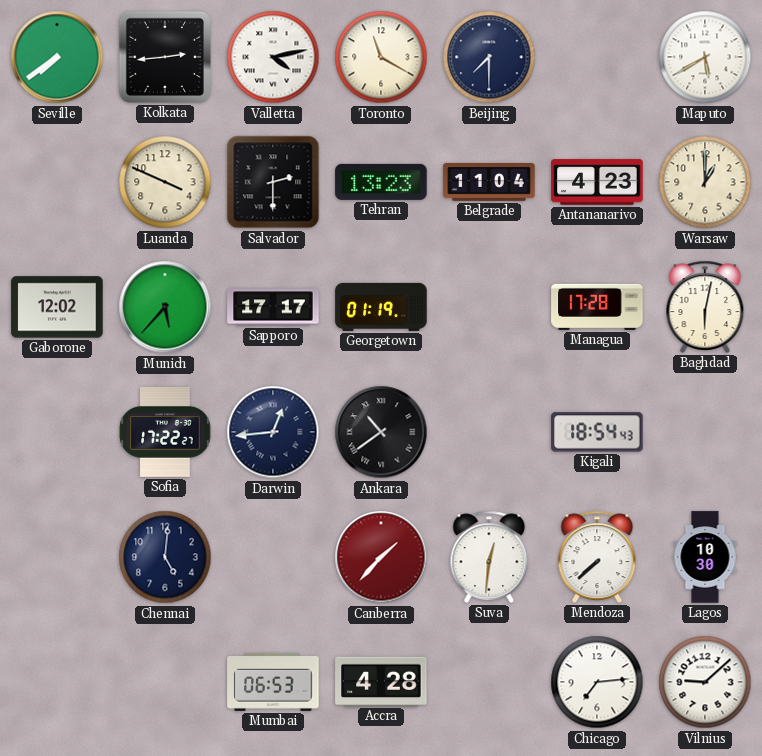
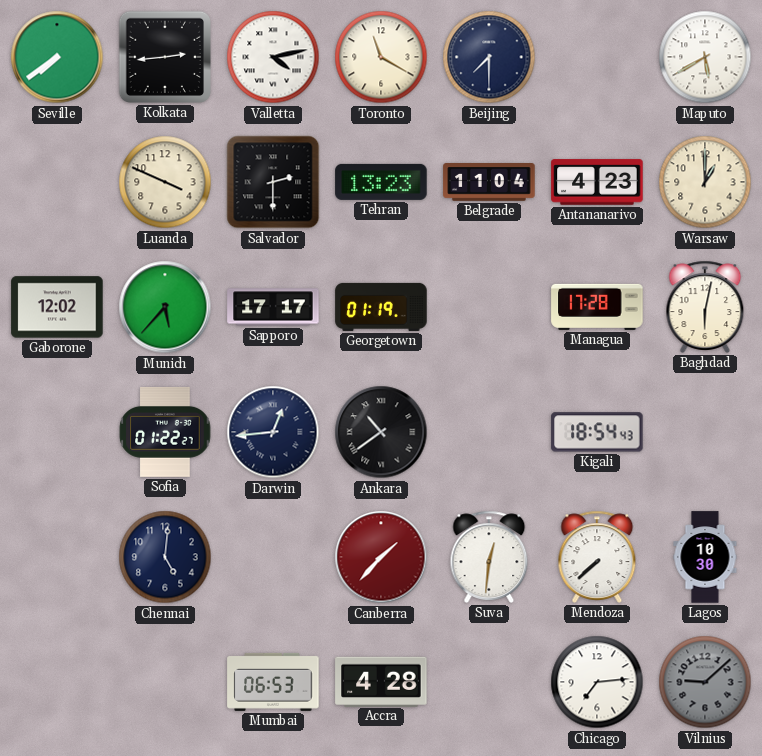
Sofia: 17:22 -> 01:22 (165, 432)
Vilnius dial: white -> grey (705, 682)
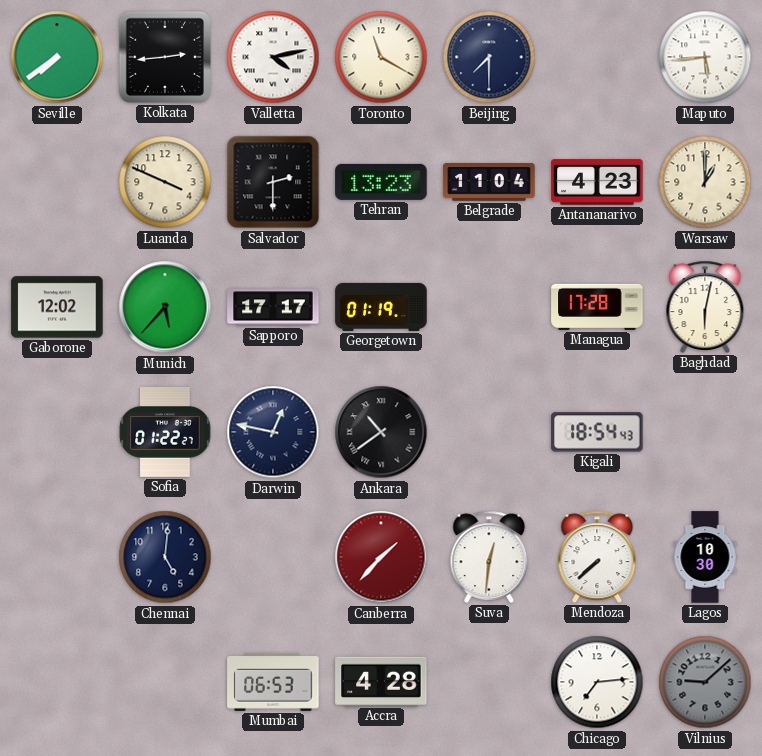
Maputo: 5:40 -> 5:44 (705, 57)
Darwin: 12:44 -> 12:47 (273, 432)
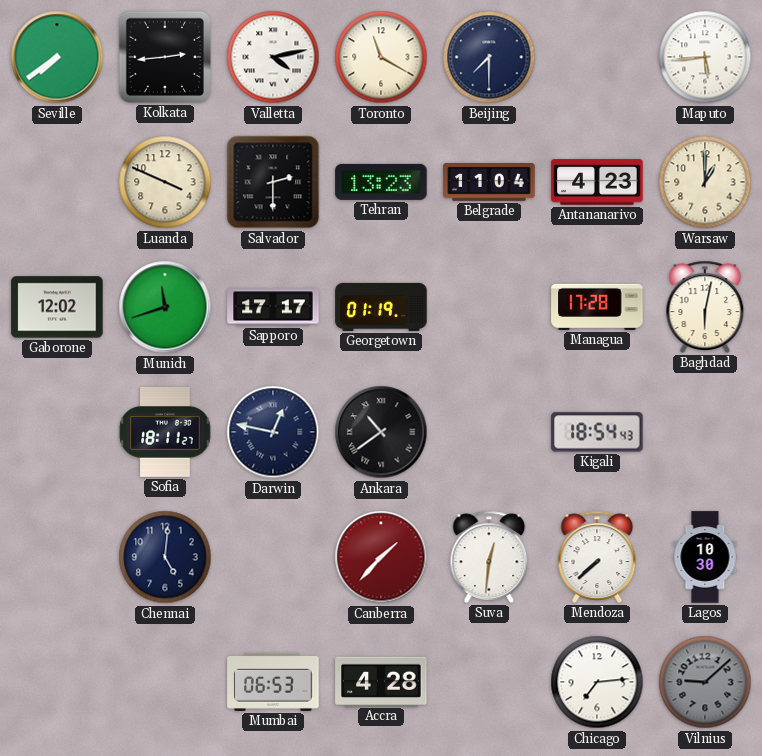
Munich: 5:37 -> 11:42 (165, 307)
Sofia: 01:22 -> 18:11 (165, 432)
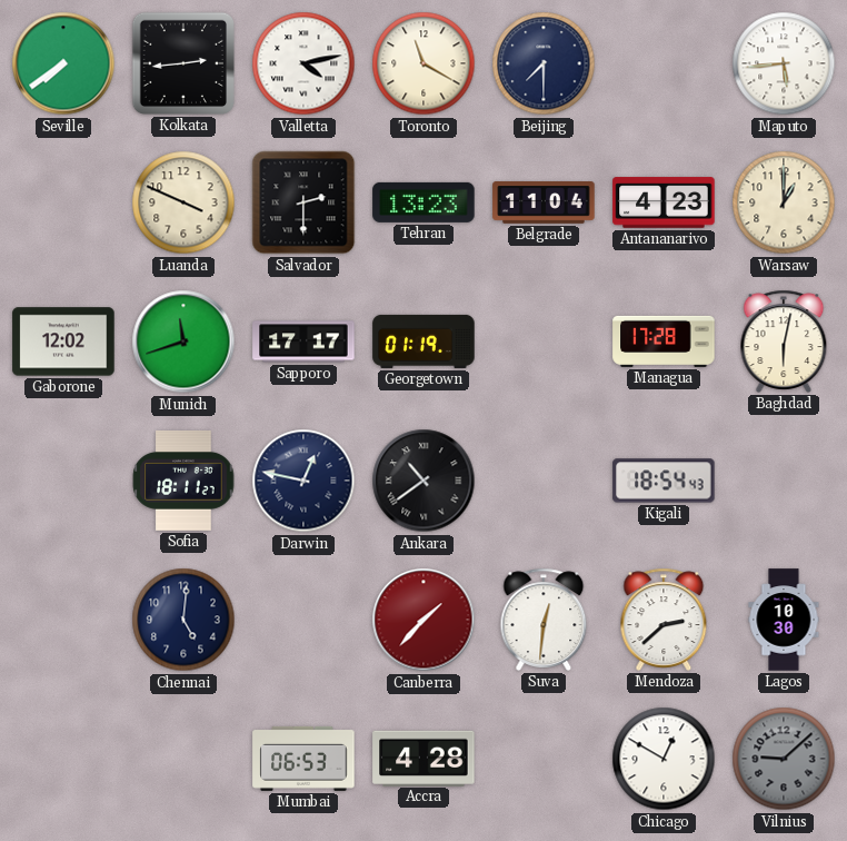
Mendoza: 7:38 -> 2:38 (664, 620)
Chicago: 7:14 -> 12:50 (664, 759)
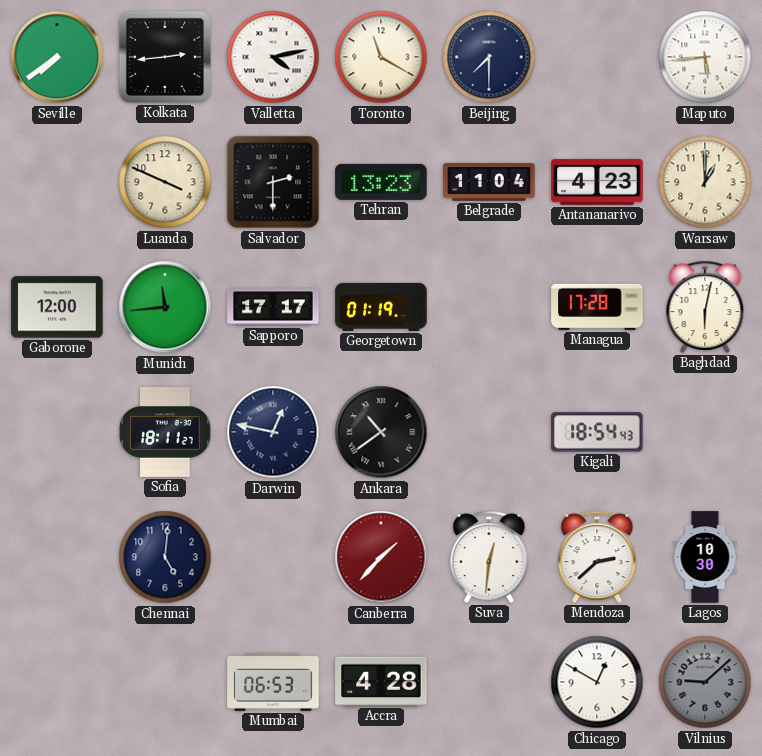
Gaborone: 12:02 -> 12:00 (57, 307)
Munich: 11:42 -> 11:44 (165, 307)
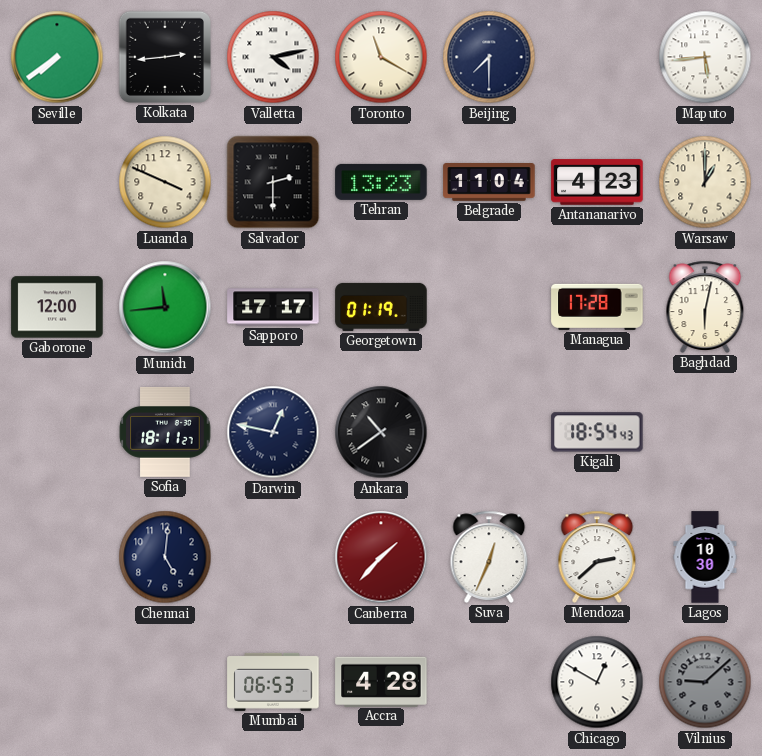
Suva: 12:31 -> 12:34 (489, 557)
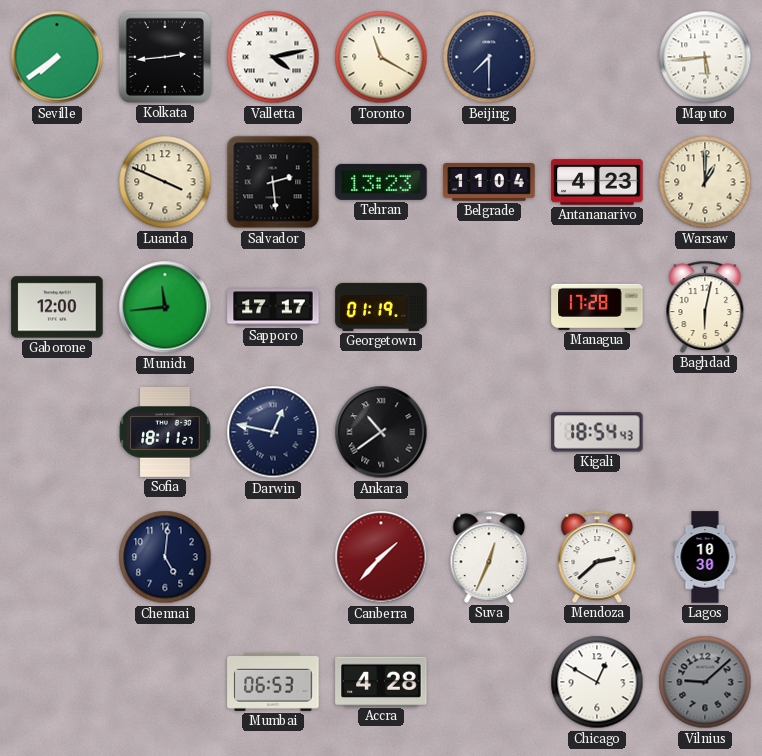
Salvador: 2:30 -> 2:29 (273, 182)
